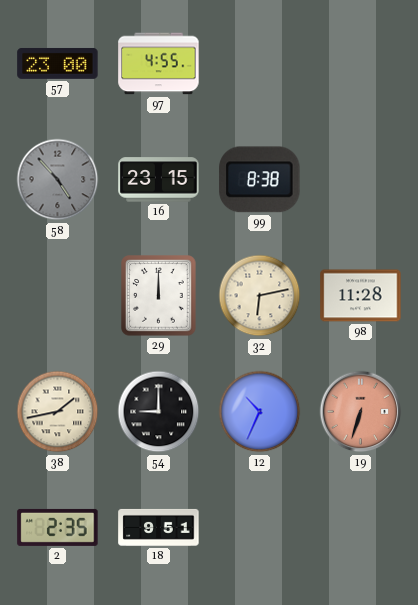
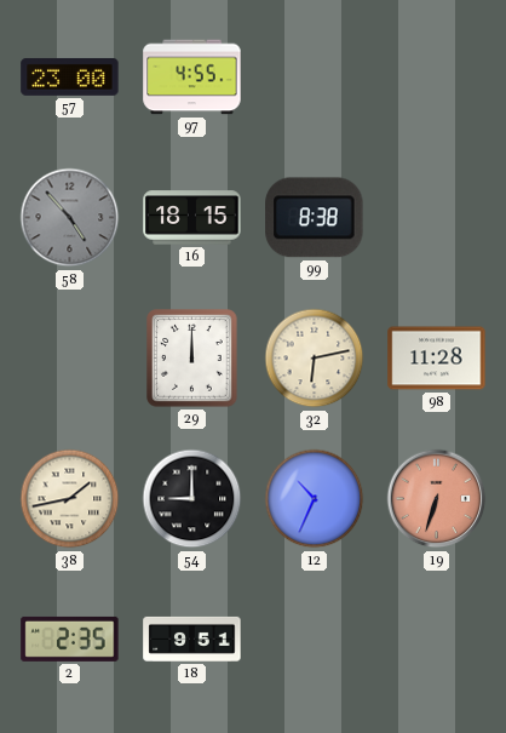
16: 23:15 -> 18:15 (192, 218)
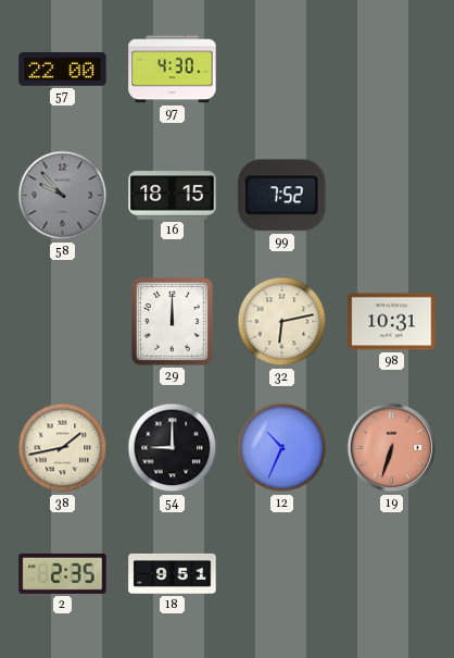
57: 23:00 -> 22:00 (63, 69)
97: 4:55 -> 4:30 (173, 70)
58: 4:53 -> 9:53 (63, 196)
99: 8:38 -> 7:52 (282, 196)
98: 11:28 -> 10:31 (392, 322)
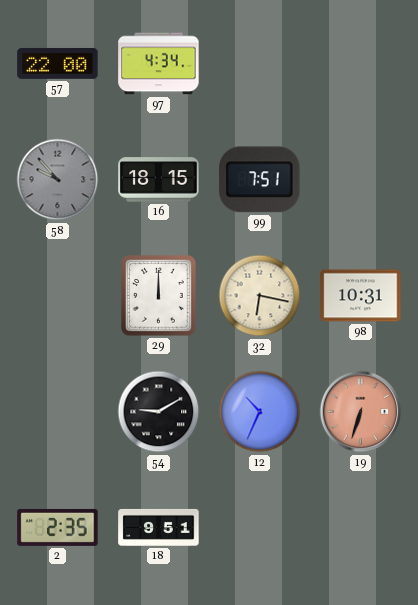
97: 4:30 -> 4:34 (159, 64)
99: 7:52 -> 7:51 (260, 180)
32: 6:13 -> 6:17 (260, 296)
38: 1:43 -> none (63, 448)
54: 9:00 -> 9:10 (159, 412)
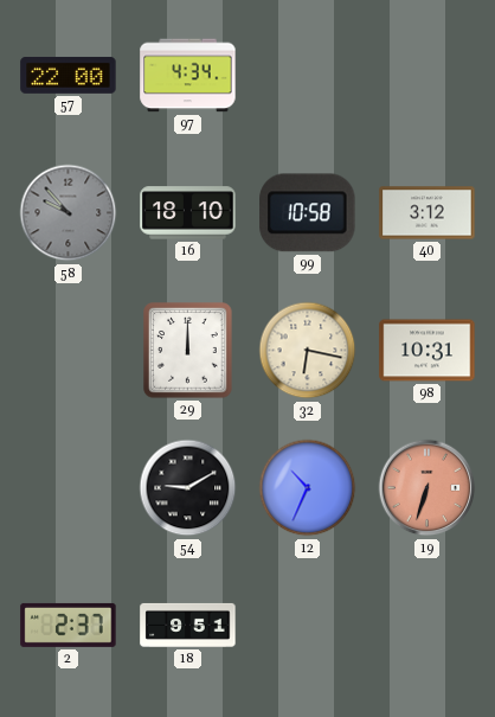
16: 18:15 -> 18:10 (188, 213)
99: 7:51 -> 10:58 (308, 213)
40: none -> 3:12 (427, 213)
2: 2:35 -> 2:37 (69, 625)
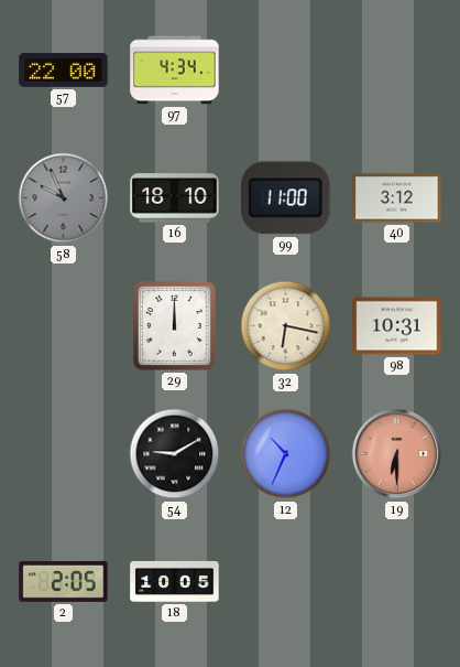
58: 9:53 -> 9:56 (64, 198)
99: 10:58 -> 11:00 (286, 198)
19: 6:33 -> 6:30 (397, 454)
2: 2:37 -> 2:05 (64, 581)
18: 9:51 -> 10:05 (175, 581)
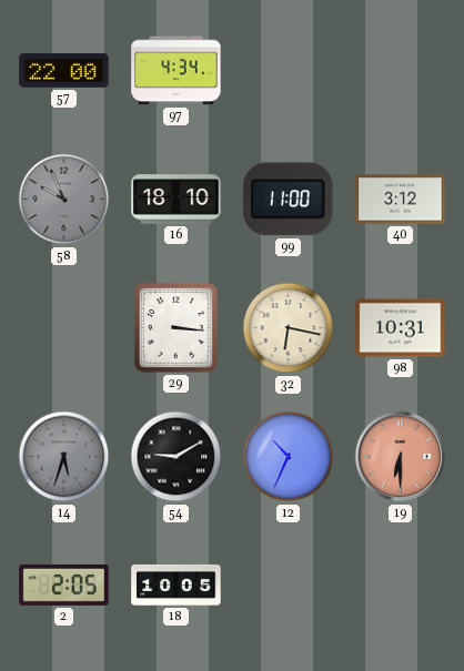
29: 12:00 -> 3:16 (176, 328)
14: none -> 5:33 (64, 457)
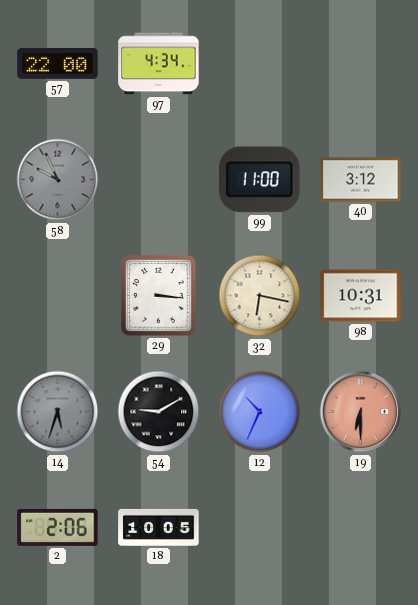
16: 18:10 -> none (176, 200)
2: 2:05 -> 2:06 (58, 527)
